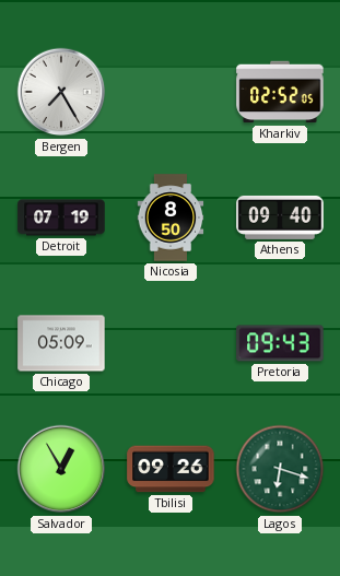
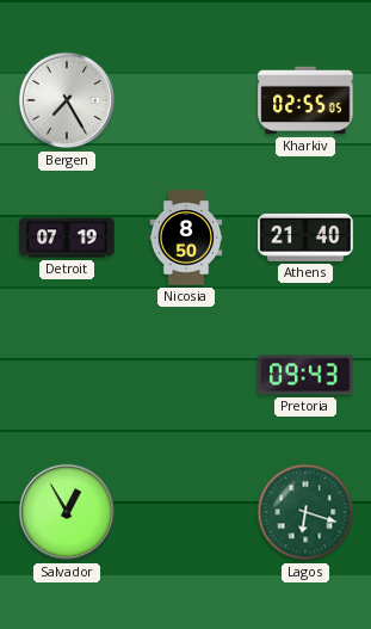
Kharkiv: 02:52 -> 02:55 (305, 100)
Athens: 09:40 -> 21:40 (305, 238)
Chicago: 05:09 -> none (61, 343)
Tbilisi: 09:26 -> none (171, 469)
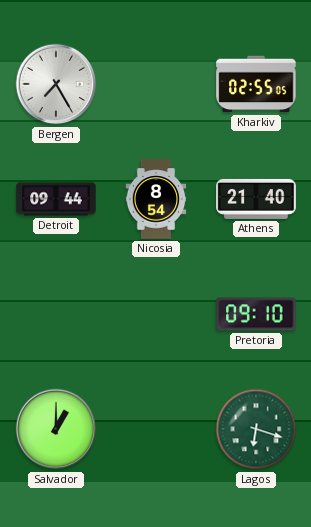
Detroit: 07:19 -> 09:44 (56, 199)
Nicosia: 8:50 -> 8:54 (156, 199)
Pretoria: 09:43 -> 09:10 (256, 314)
Salvador: 12:55 -> 1:00 (56, 429)
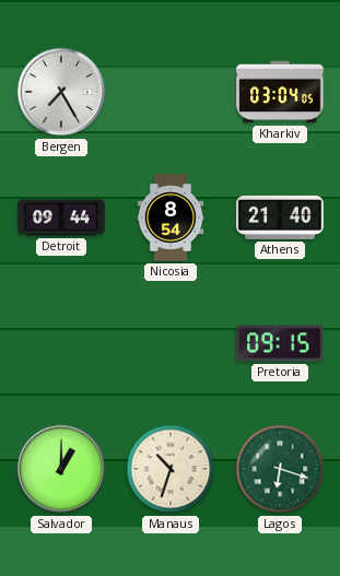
Kharkiv: 02:55 -> 03:04 (280, 92)
Pretoria: 09:10 -> 09:15 (280, 343)
Manaus: none -> 10:33 (171, 469)
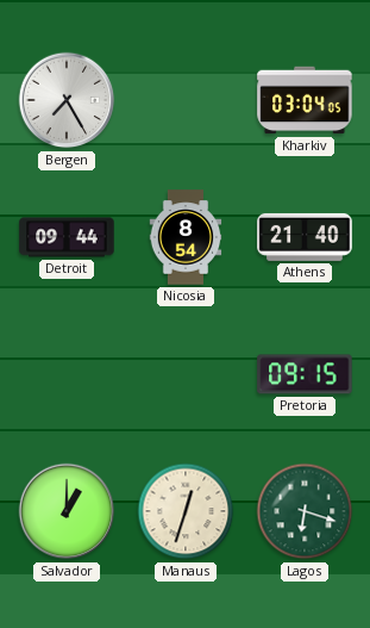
Manaus: 10:33 -> 12:33 (186, 511)
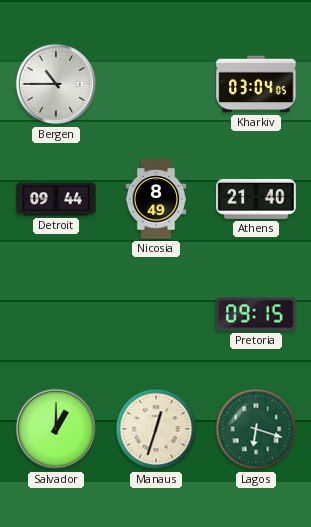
Bergen: 7:25 -> 10:45 (56, 84)
Nicosia: 8:54 -> 8:49 (156, 199)
